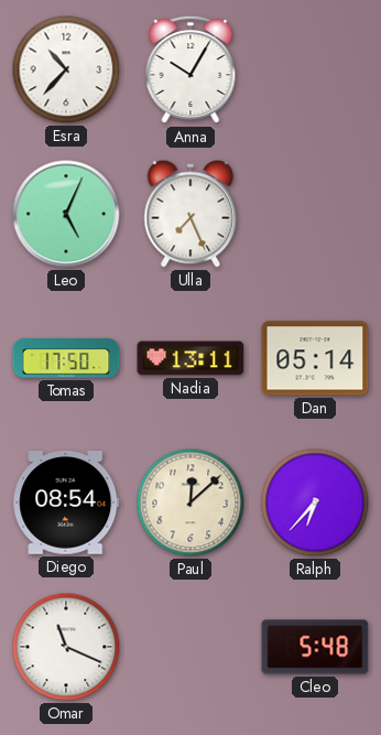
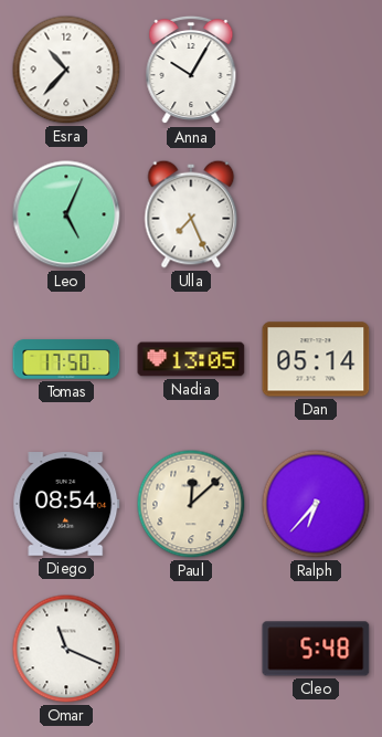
Nadia: 13:11 -> 13:05 (191, 359)
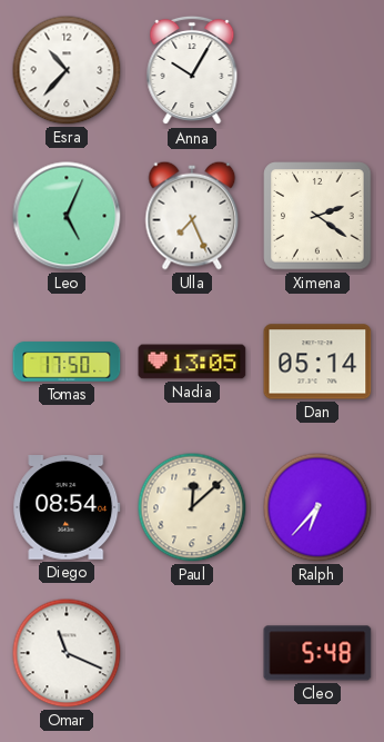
Ximena: none -> 2:21 (317, 216)
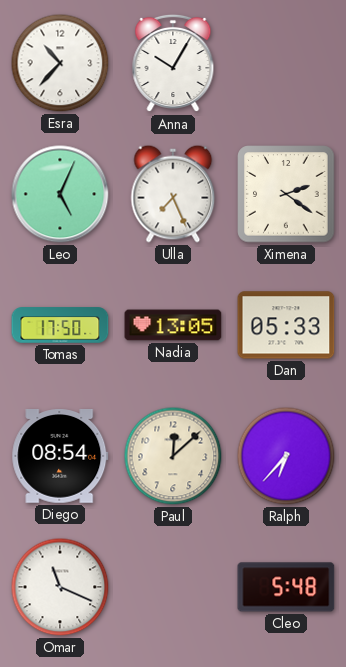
Dan: 05:14 -> 05:33 (286, 325)
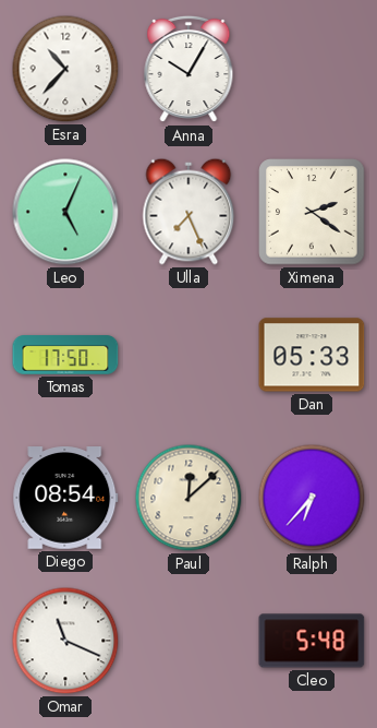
Nadia: 13:05 -> none (173, 325)
